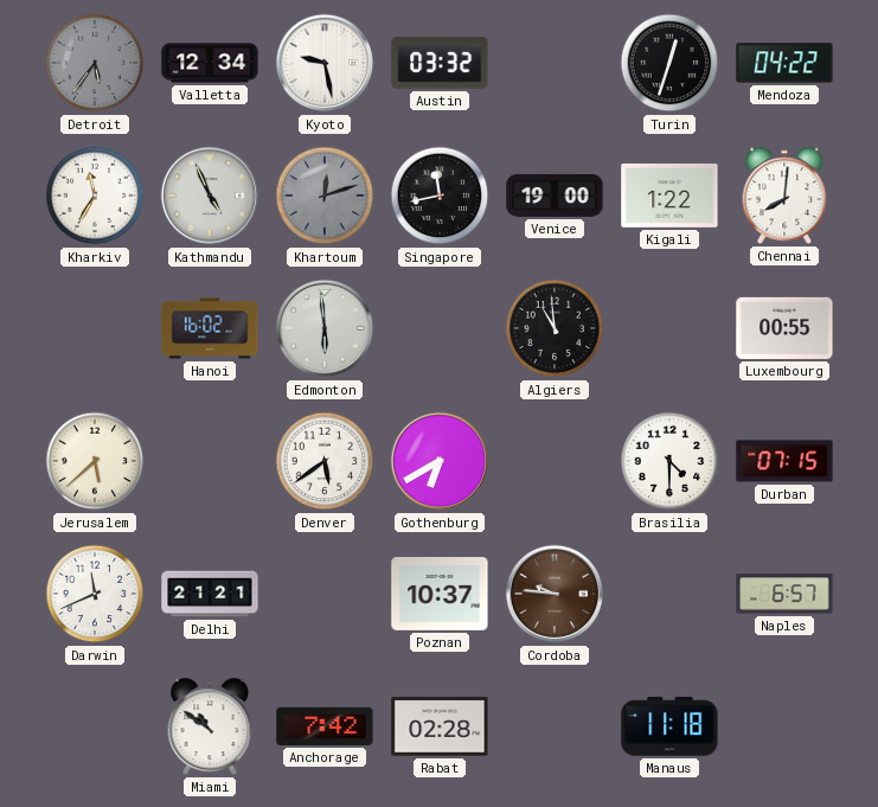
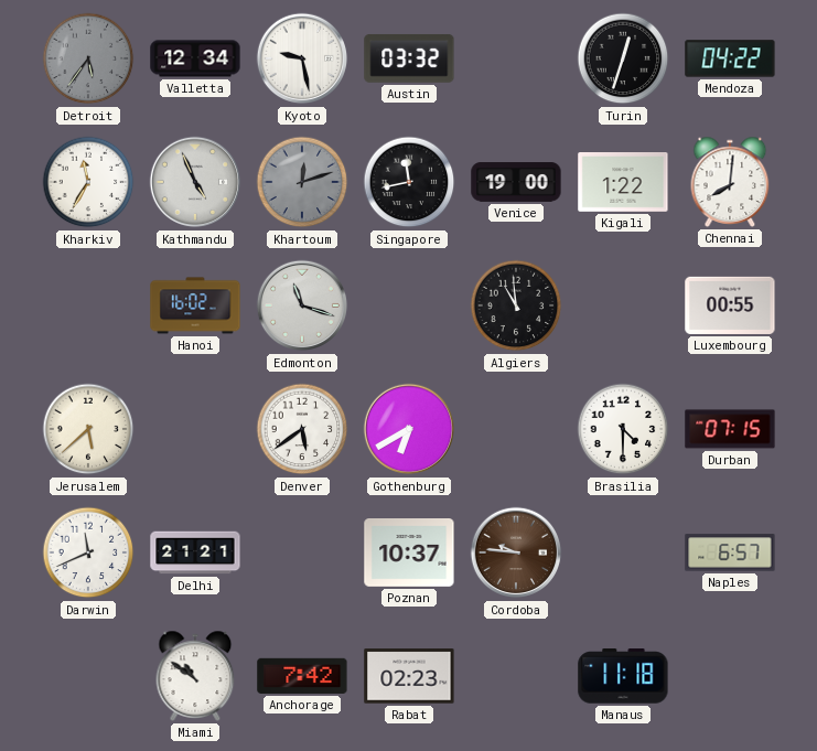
Edmonton: 5:59 -> 11:18 (302, 305)
Rabat: 02:28 -> 02:23 (409, 676)
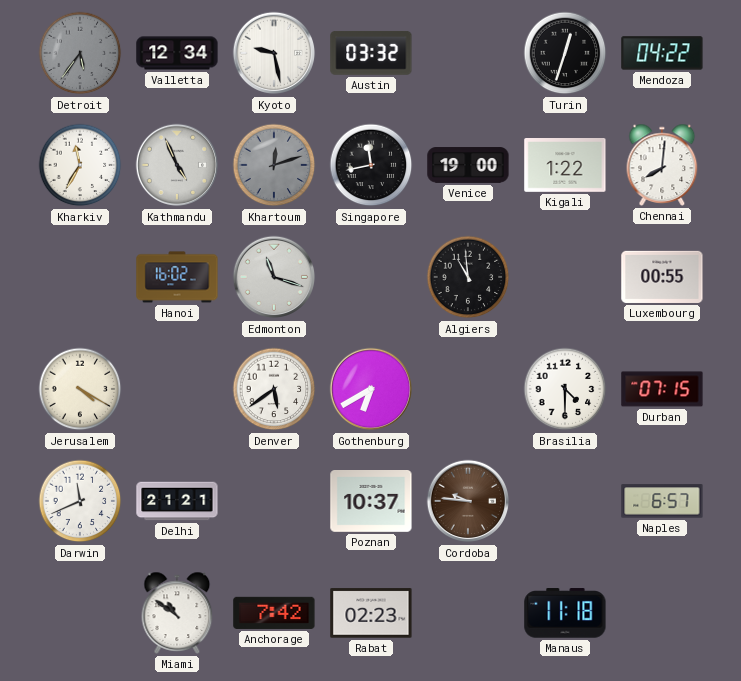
Jerusalem: 5:38 -> 4:20 (80, 389)
